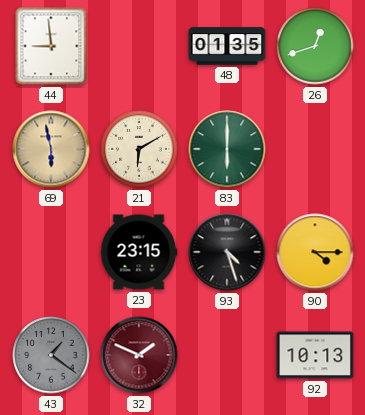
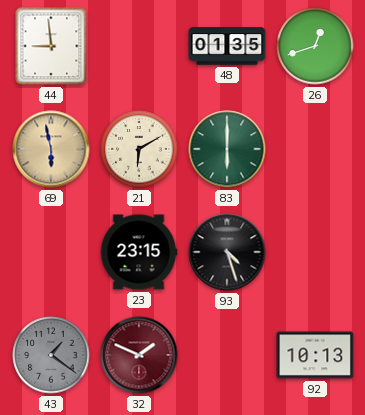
90: 4:15 -> none (315, 252)
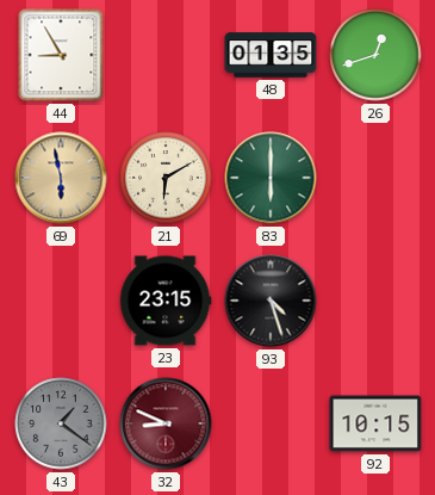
44: 8:59 -> 8:55 (61, 55)
32: 1:49 -> 8:49 (166, 423)
92: 10:13 -> 10:15 (375, 423)
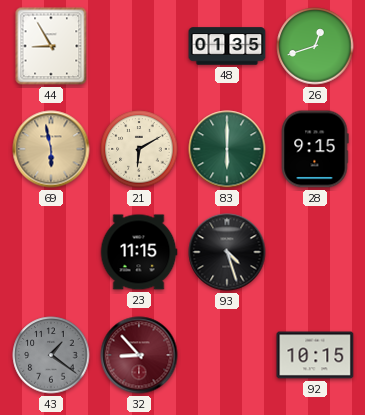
28: none -> 9:15 (315, 149)
23: 23:15 -> 11:15 (139, 252)
32: 8:49 -> 8:53 (139, 355)
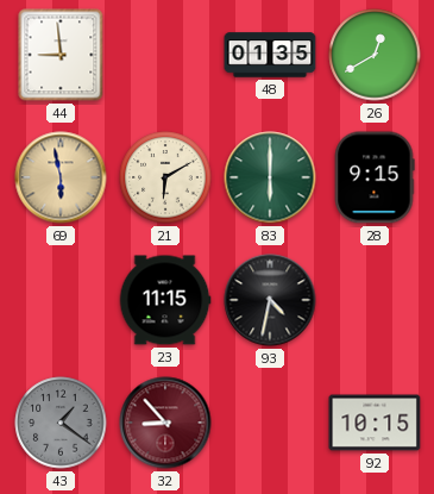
44: 8:55 -> 8:59 (61, 55)
26: 12:42 -> 12:40 (375, 55)
93: 4:27 -> 4:32 (270, 300)
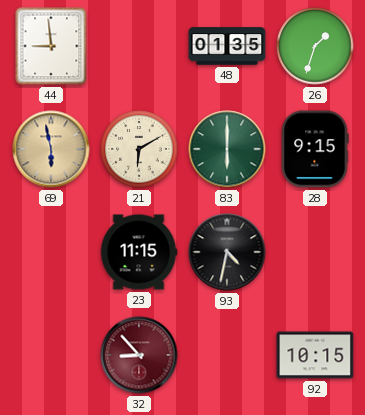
26: 12:40 -> 1:33 (315, 46)
43: 1:21 -> none (61, 423)
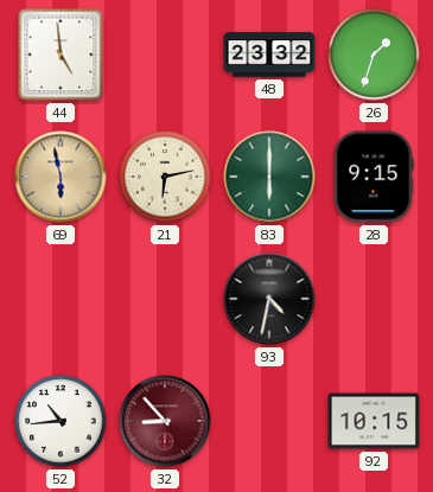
44: 8:59 -> 4:59 (61, 55)
48: 01:35 -> 23:32 (269, 55)
21: 6:10 -> 6:13 (165, 177)
23: 11:15 -> none (139, 252)
52: none -> 10:44 (61, 421)
